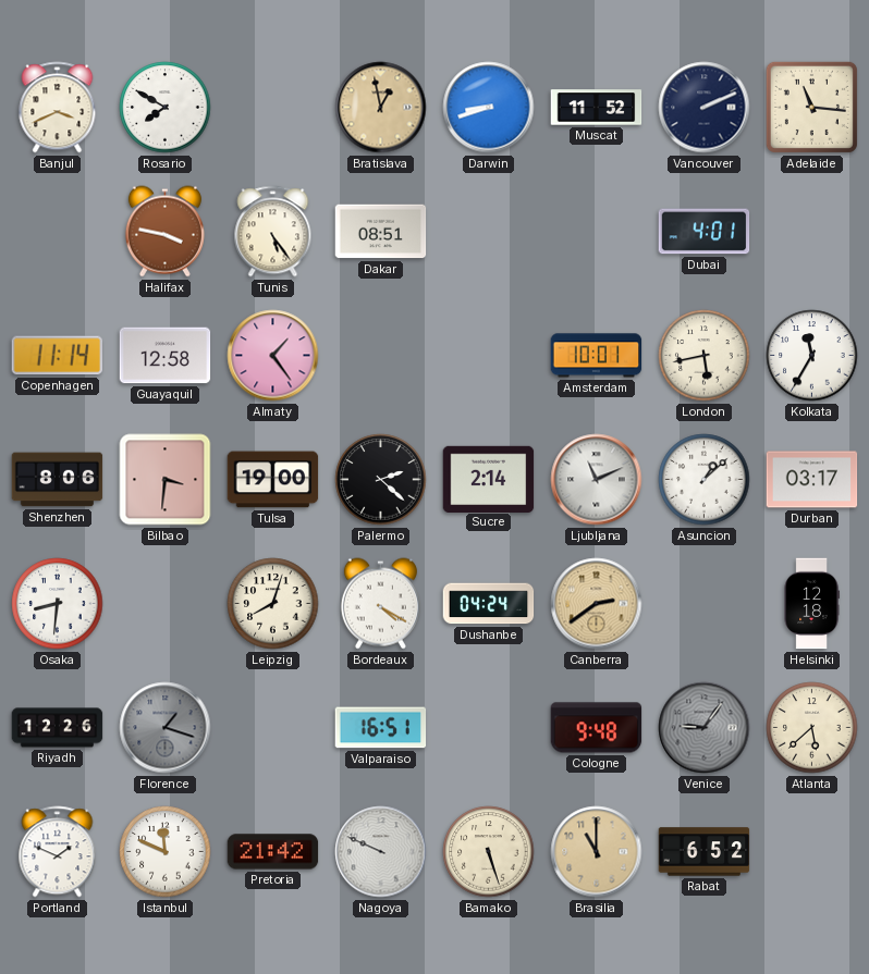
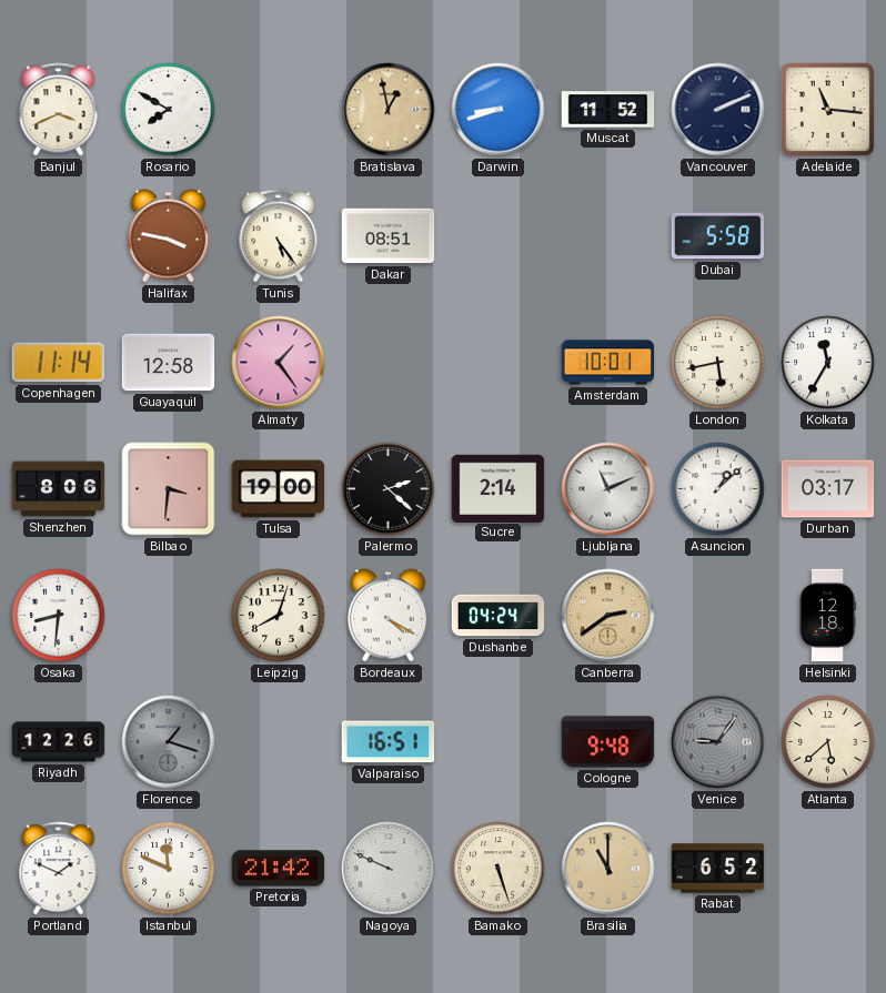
Dubai: 4:01 -> 5:58 (718, 236)
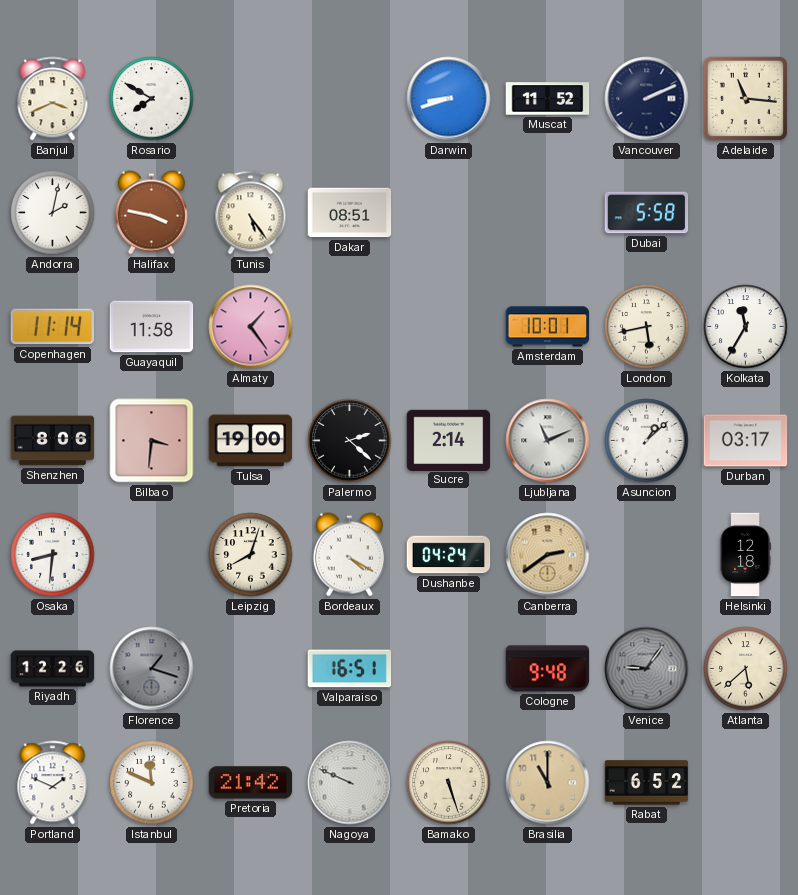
Bratislava: 12:58 -> none (389, 110)
Andorra: none -> 2:02 (53, 213)
Guayaquil: 12:58 -> 11:58 (152, 327)
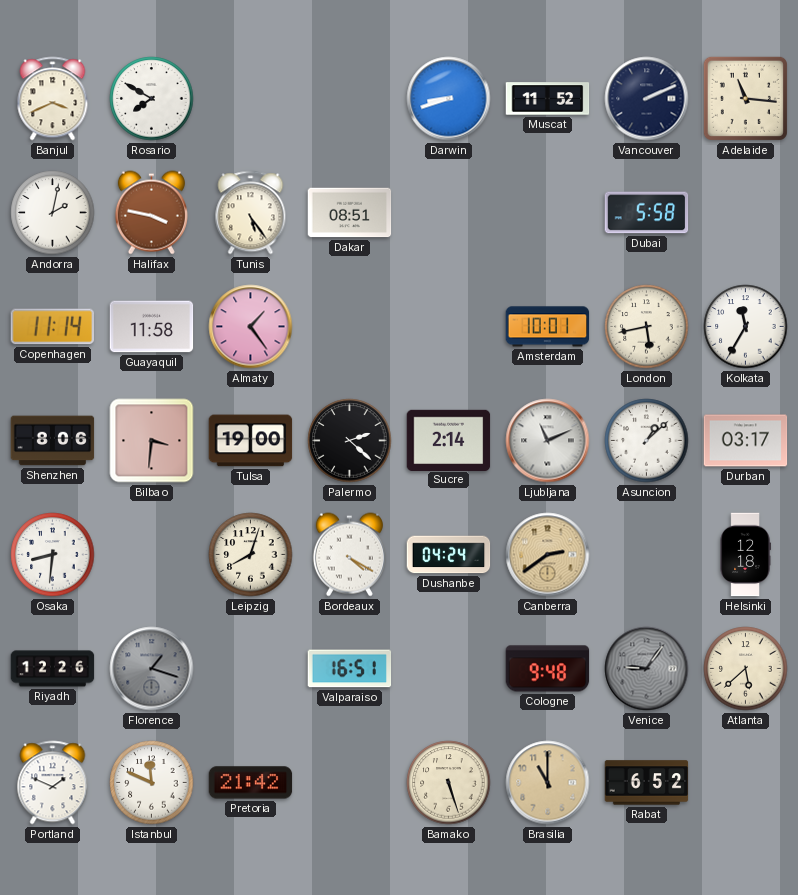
Nagoya: 9:49 -> none (350, 783)
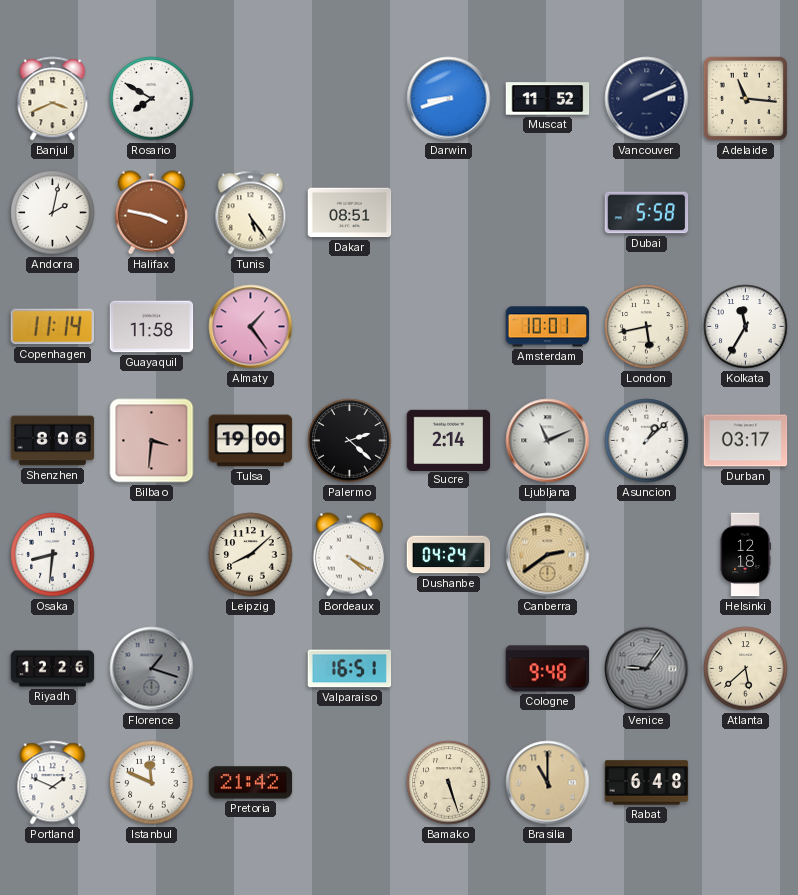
Leipzig: 8:03 -> 8:08 (251, 555)
Rabat: 6:52 -> 6:48 (647, 783)
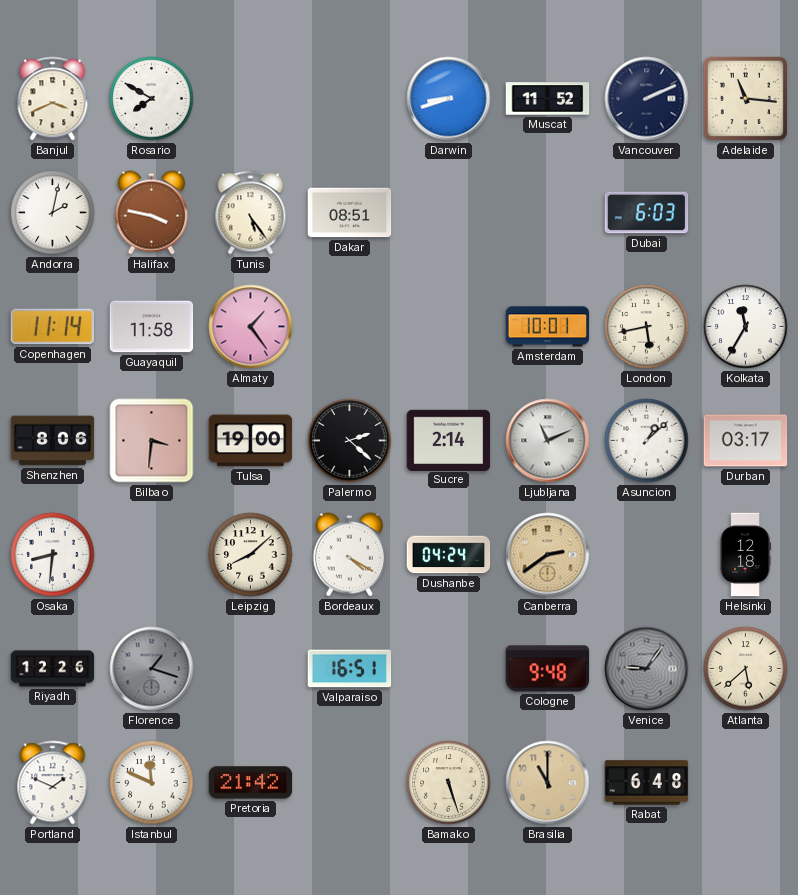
Dubai: 5:58 -> 6:03 (647, 213)
